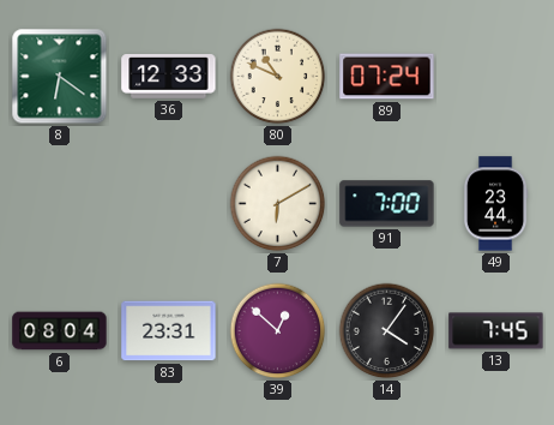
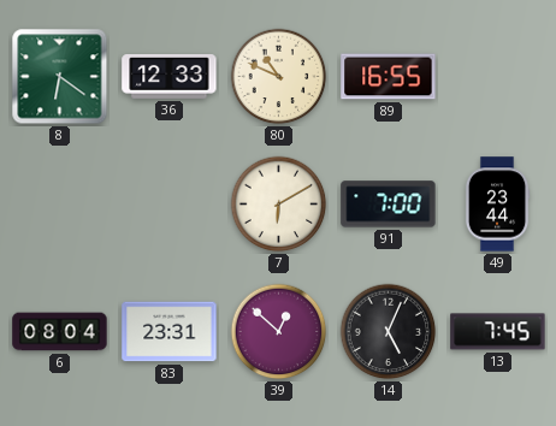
89: 07:24 -> 16:55 (389, 77)
14: 4:06 -> 5:04 (389, 332)
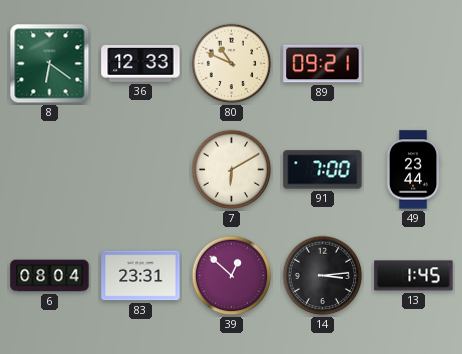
89: 16:55 -> 09:21 (323, 64)
14: 5:04 -> 3:14 (323, 276)
13: 7:45 -> 1:45 (414, 276)
